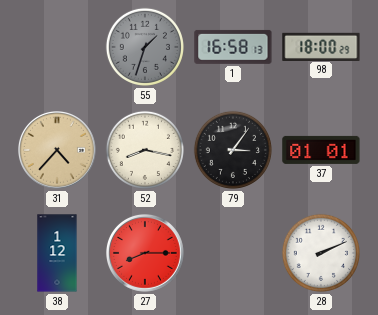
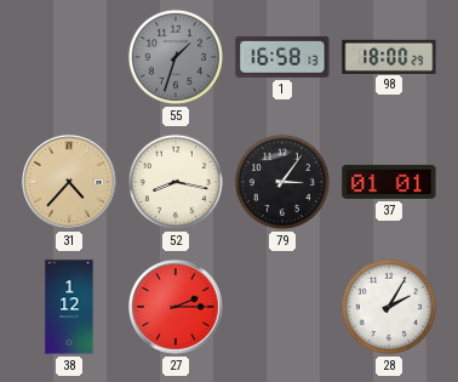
27: 8:15 -> 2:15 (177, 308)
28: 2:11 -> 2:05 (389, 307)
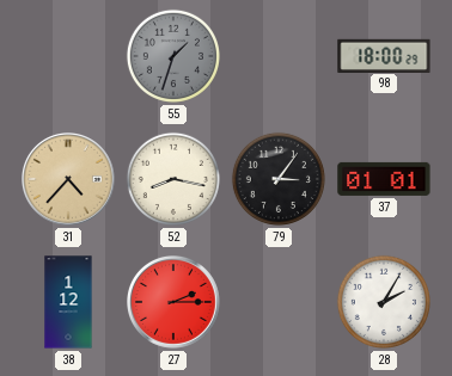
1: 16:58 -> none (282, 57)
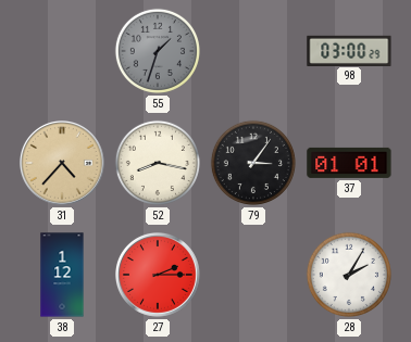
98: 18:00 -> 03:00 (349, 50)
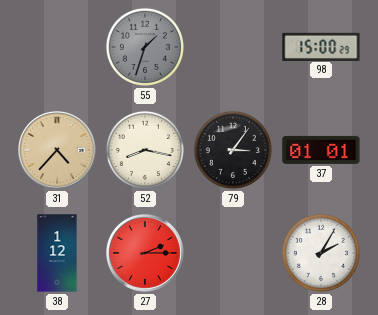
98: 03:00 -> 15:00 (321, 46)
